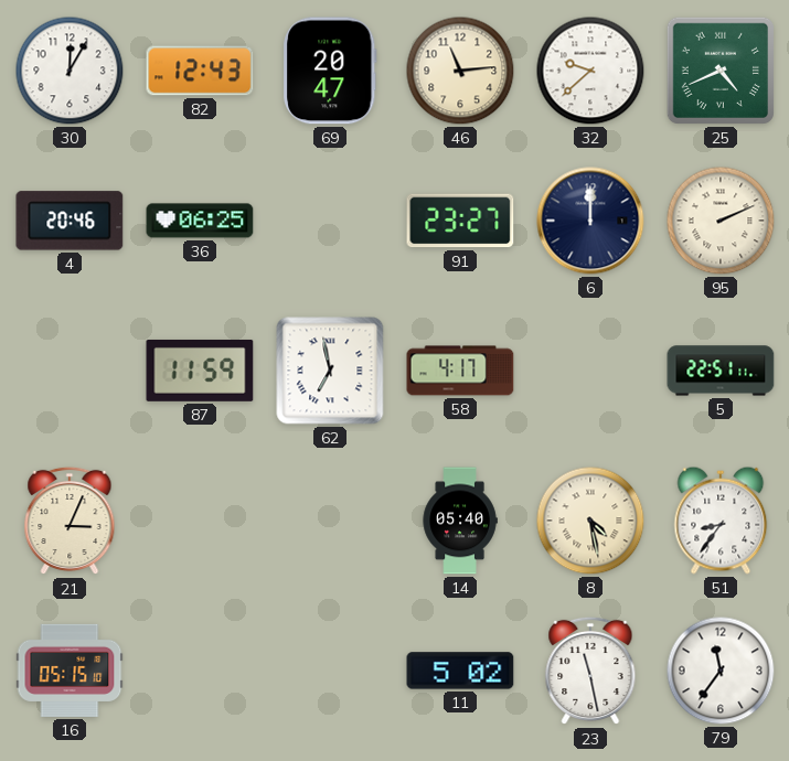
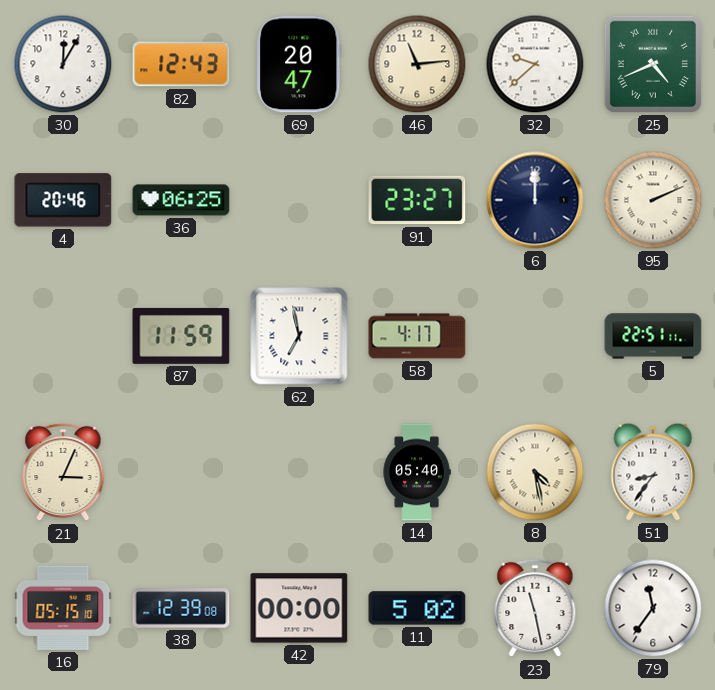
38: none -> 12:39 (181, 608)
42: none -> 00:00 (299, 608)
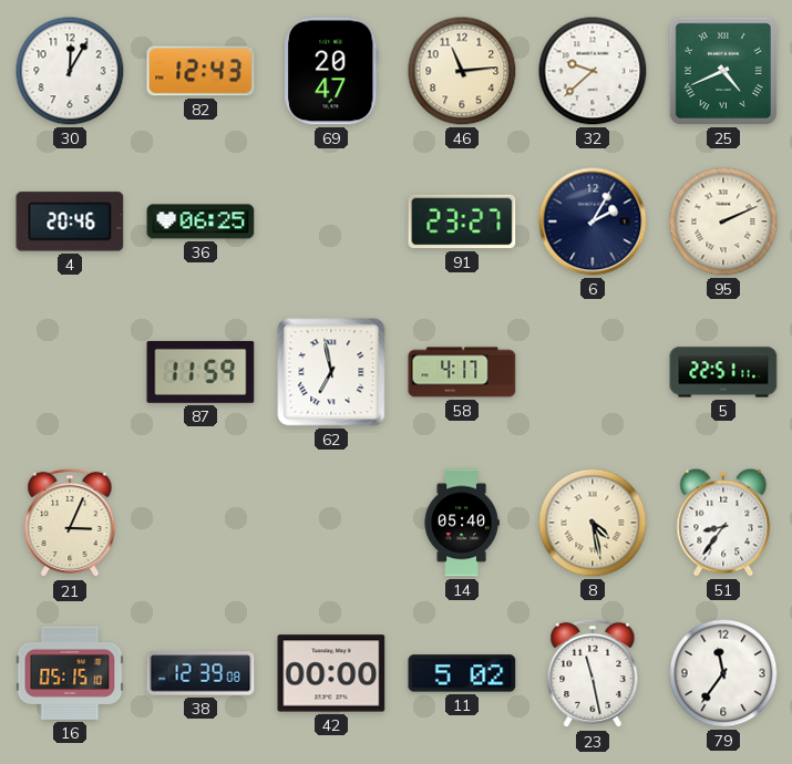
6: 12:00 -> 2:05 (593, 221)
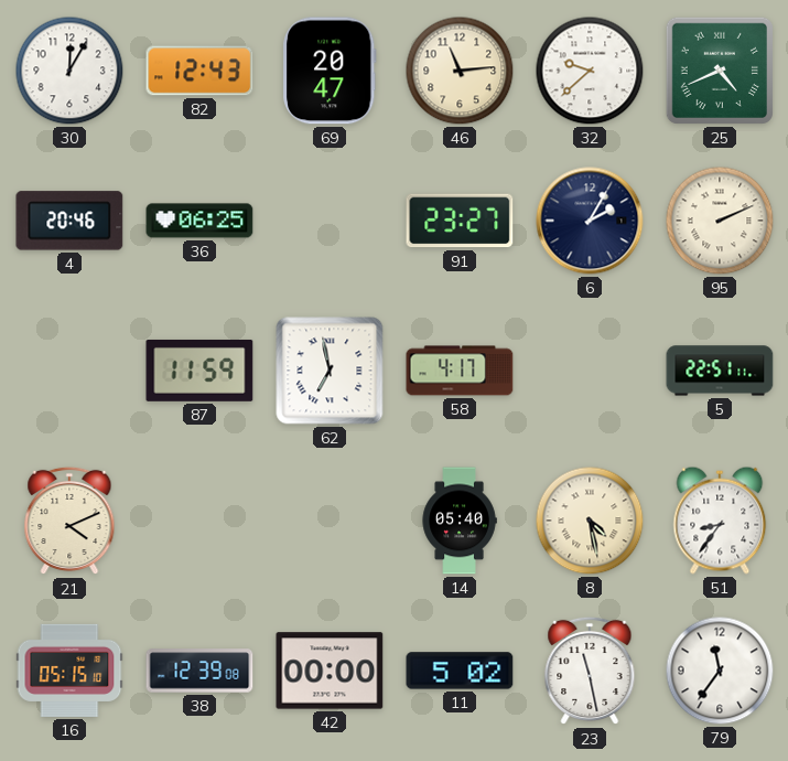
21: 3:04 -> 4:11 (69, 521)
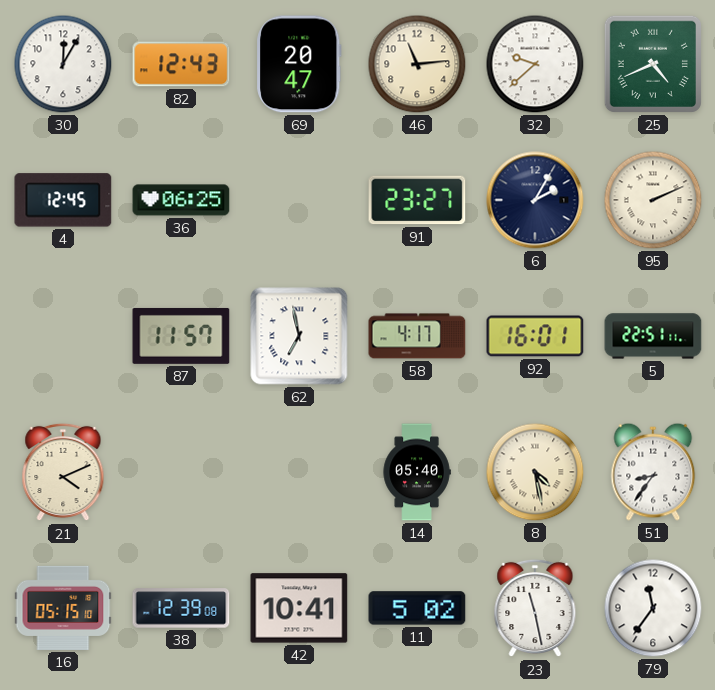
4: 20:46 -> 12:45 (63, 200)
87: 11:59 -> 11:57 (181, 336)
92: none -> 16:01 (535, 336)
42: 00:00 -> 10:41 (299, 608)
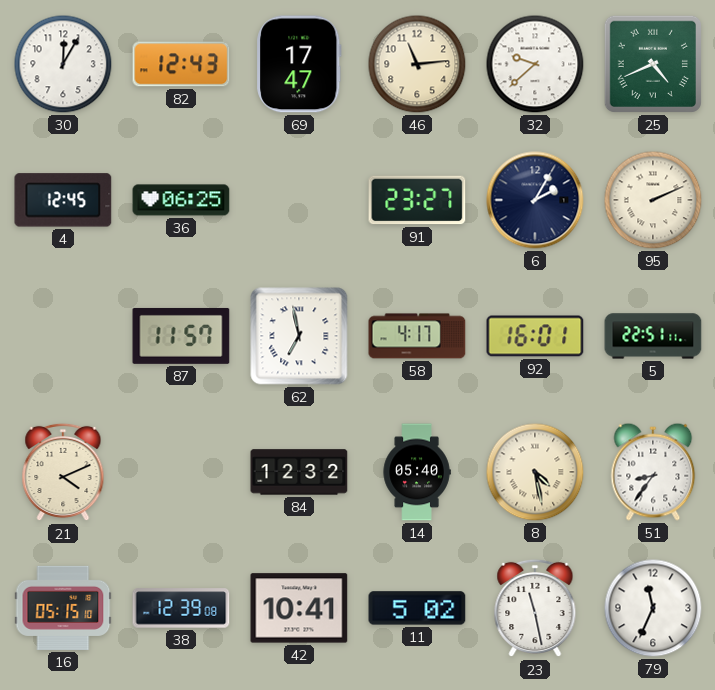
69: 20:47 -> 17:47 (299, 64)
84: none -> 12:32 (299, 472)
79: 11:36 -> 11:34 (653, 608)
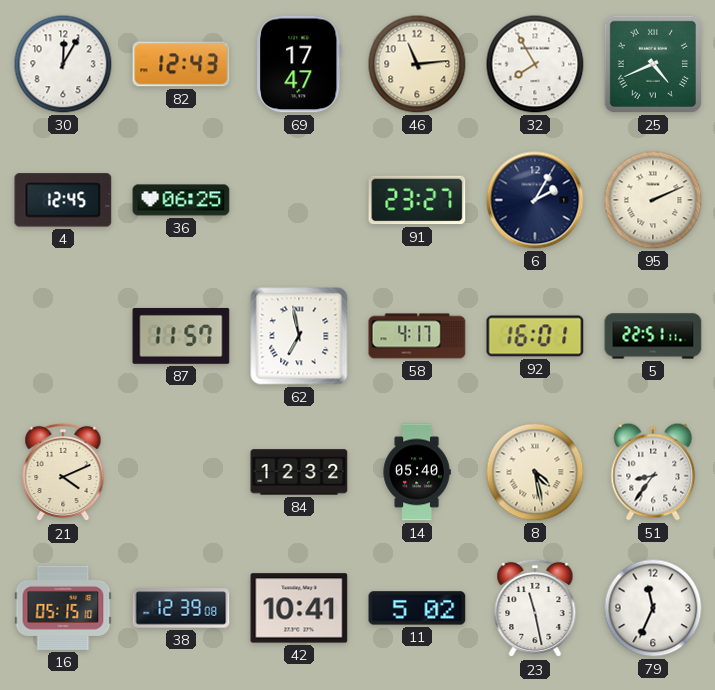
32: 9:38 -> 7:55 (535, 64)
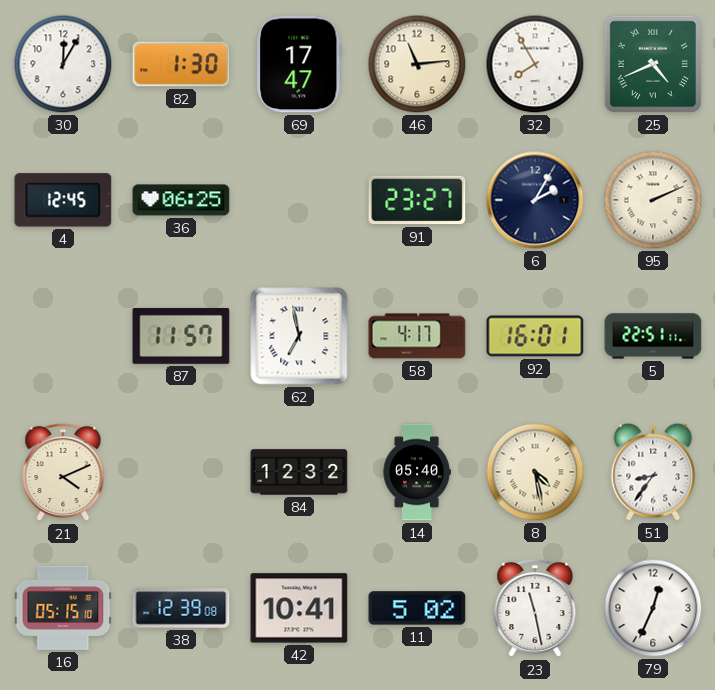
82: 12:43 -> 1:30 (181, 64)
79: 11:34 -> 12:34 (653, 608)
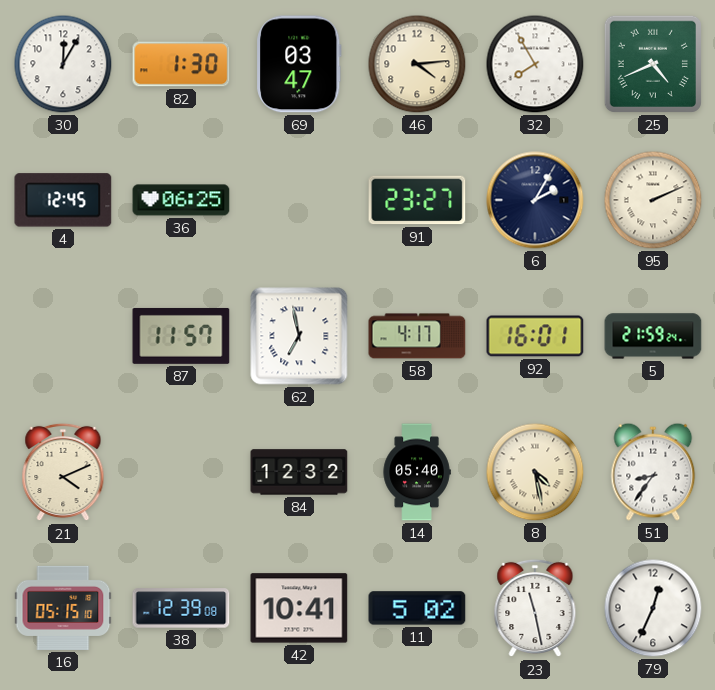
69: 17:47 -> 03:47 (299, 64)
46: 11:14 -> 4:14 (417, 64)
5: 22:51 -> 21:59 (653, 336)
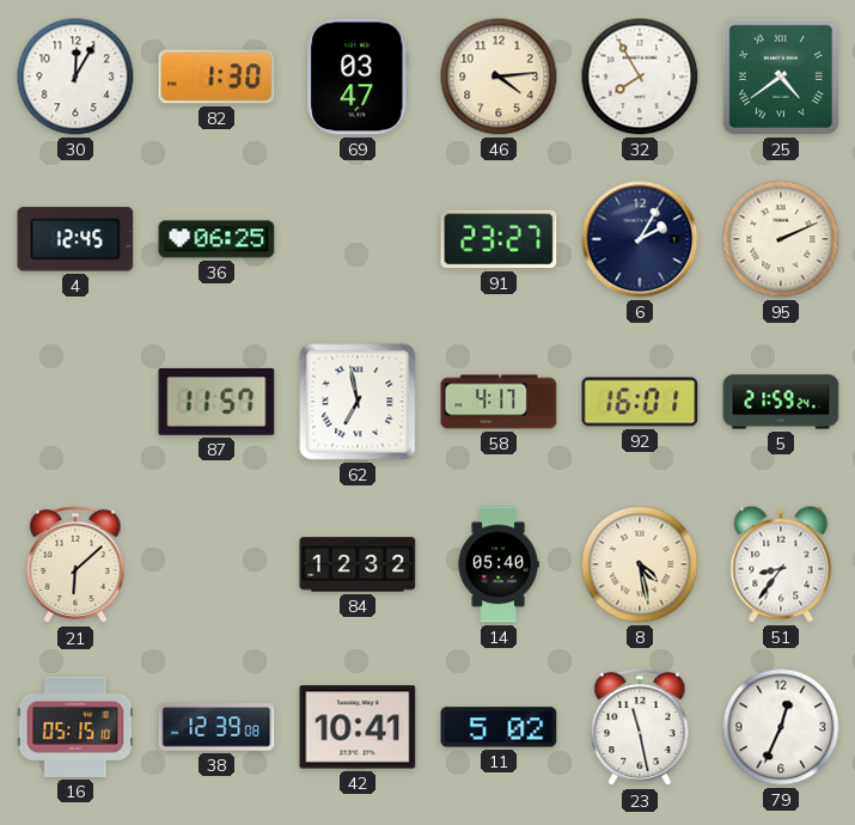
25: 4:41 -> 4:39 (781, 77)
21: 4:11 -> 6:08 (75, 564)
